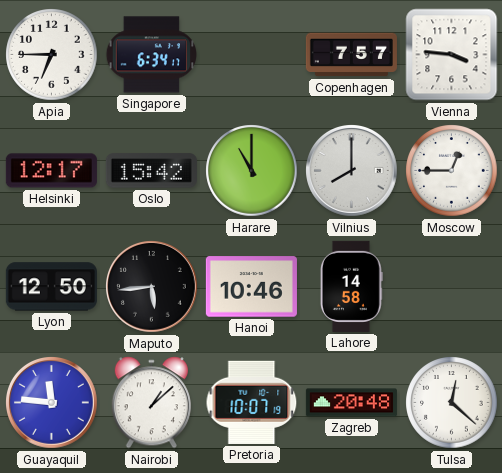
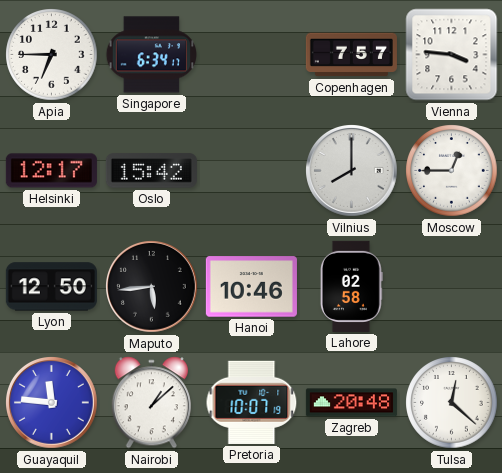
Harare: 11:00 -> none (252, 171)
Lahore: 14:58 -> 02:58 (352, 286)
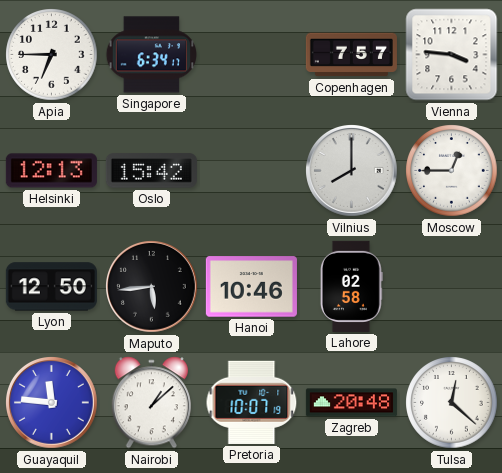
Helsinki: 12:17 -> 12:13 (51, 171)
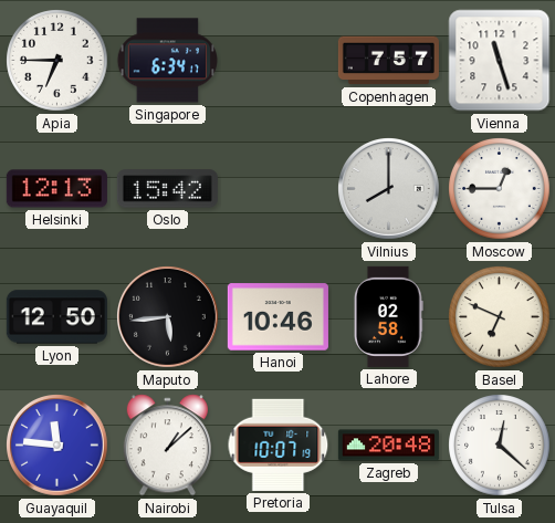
Vienna: 3:46 -> 11:27 (500, 61)
Basel: none -> 6:49 (500, 317)
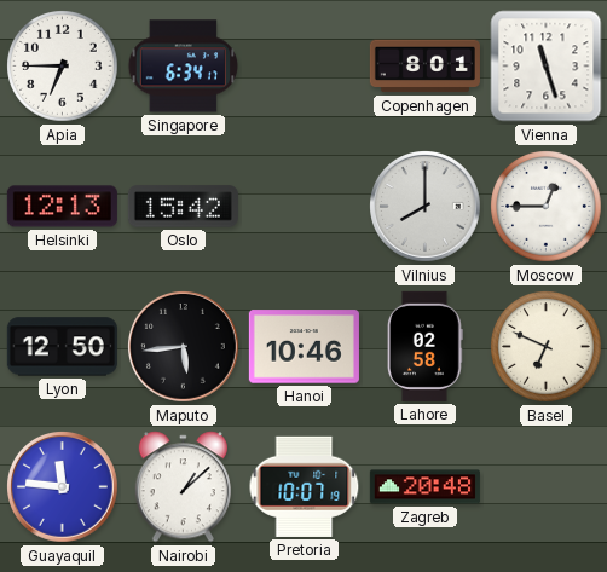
Copenhagen: 7:57 -> 8:01 (424, 67)
Tulsa: 12:22 -> none (500, 446)
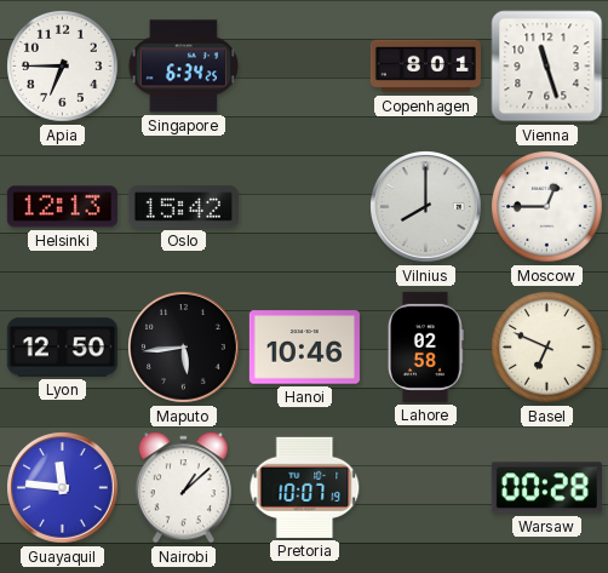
Singapore: 6:34:17 -> 6:34:25 (183, 67)
Zagreb: 20:48 -> none (424, 487)
Warsaw: none -> 00:28 (546, 488)
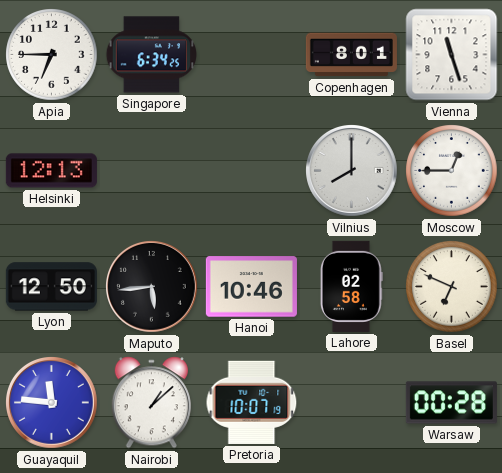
Oslo: 15:42 -> none (183, 207)
